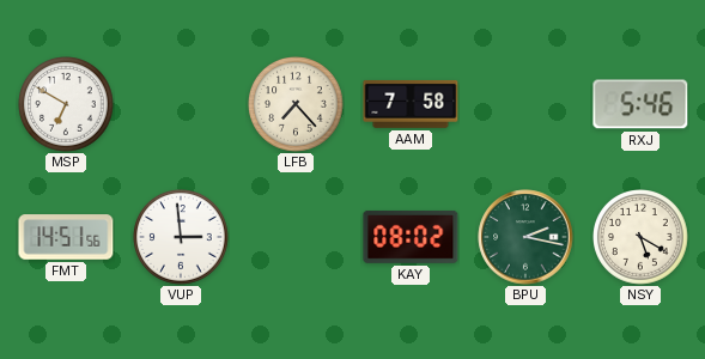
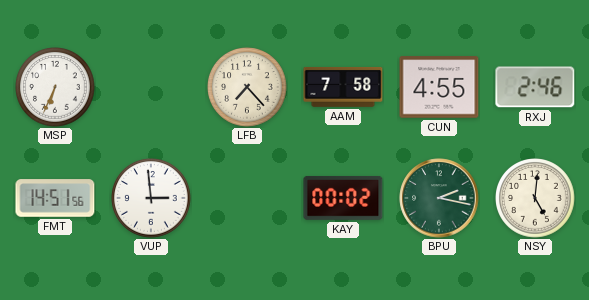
MSP: 6:50 -> 6:34 (55, 87)
CUN: none -> 4:55 (439, 87)
RXJ: 5:46 -> 2:46 (535, 87)
KAY: 08:02 -> 00:02 (343, 198)
NSY: 5:20 -> 5:01 (535, 198)
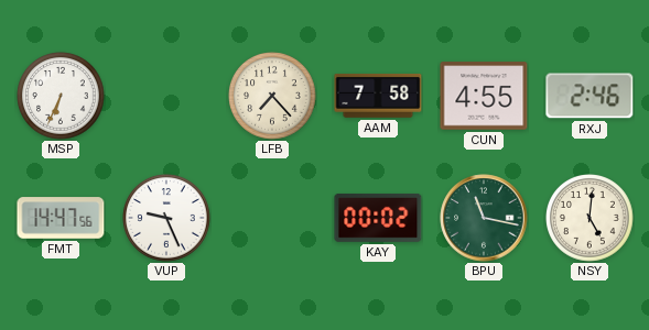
FMT: 14:51 -> 14:47 (61, 218)
VUP: 2:59 -> 9:26 (166, 218)
BPU: 2:17 -> 11:17 (484, 218)
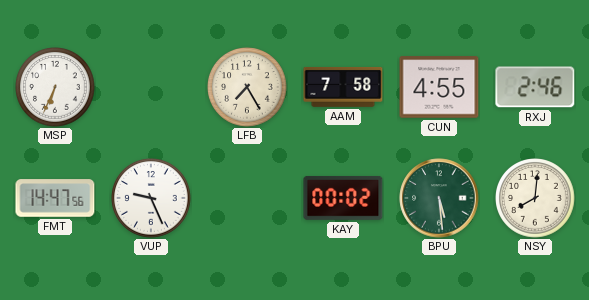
LFB: 7:23 -> 7:25 (247, 87)
BPU: 11:17 -> 5:29 (439, 198)
NSY: 5:01 -> 8:01 (535, 198)
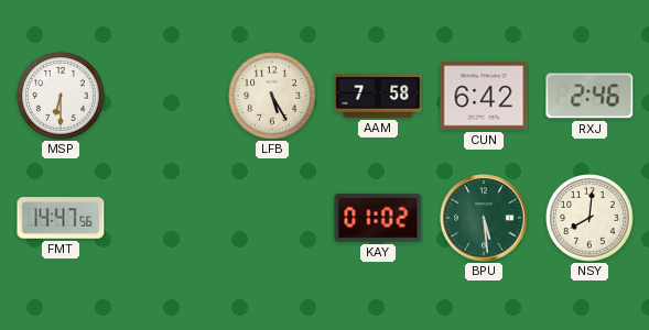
MSP: 6:34 -> 6:30 (61, 96)
LFB: 7:25 -> 5:25 (272, 96)
CUN: 4:55 -> 6:42 (484, 96)
VUP: 9:26 -> none (151, 198)
KAY: 00:02 -> 01:02 (378, 218)
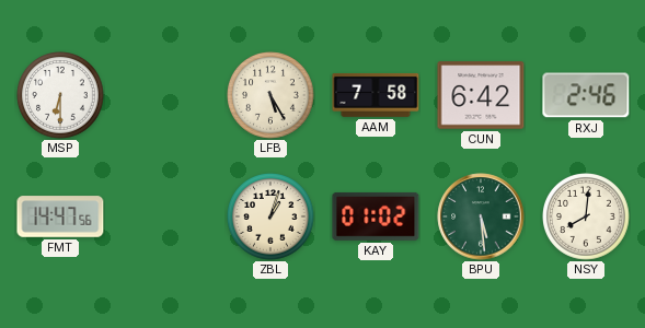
ZBL: none -> 1:03 (270, 216)
